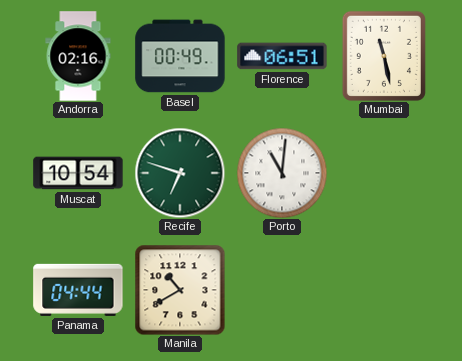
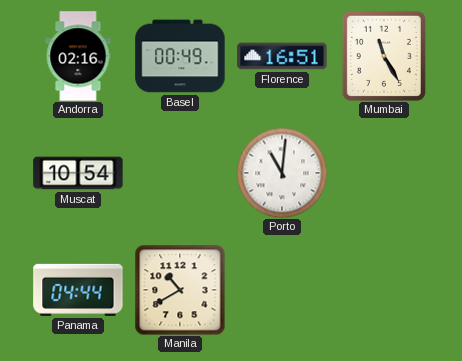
Florence: 06:51 -> 16:51 (282, 56)
Mumbai: 11:28 -> 11:25 (384, 56)
Recife: 6:48 -> none (180, 173)
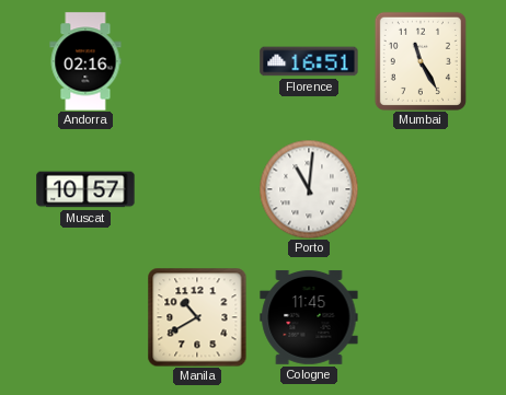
Basel: 00:49 -> none (180, 56)
Muscat: 10:54 -> 10:57 (85, 189)
Panama: 04:44 -> none (78, 290)
Cologne: none -> 11:45 (309, 317)
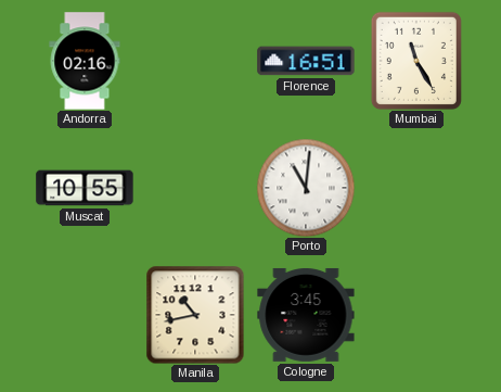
Muscat: 10:57 -> 10:55 (85, 188)
Manila: 10:40 -> 10:43 (195, 315)
Cologne: 11:45 -> 3:45 (306, 315)
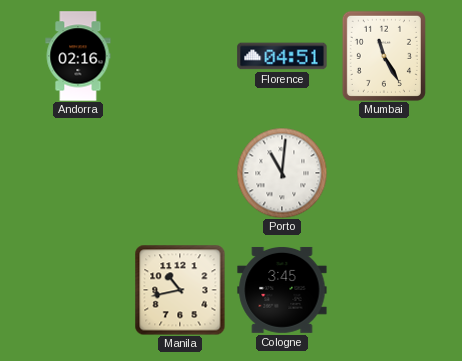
Florence: 16:51 -> 04:51 (282, 56)
Muscat: 10:55 -> none (85, 188)
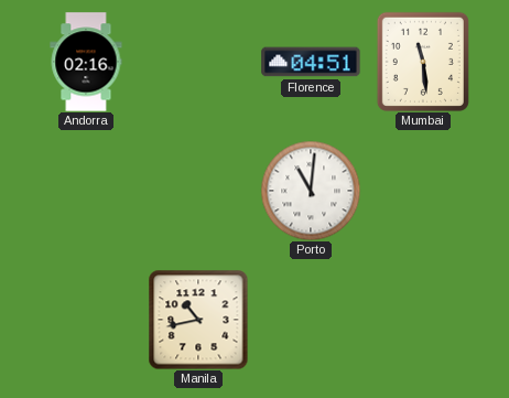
Mumbai: 11:25 -> 11:29 (423, 62)
Cologne: 3:45 -> none (282, 290)
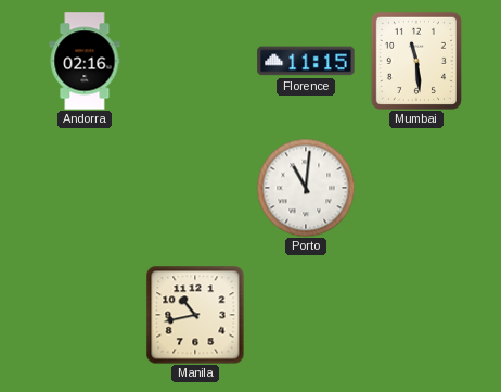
Florence: 04:51 -> 11:15 (306, 61)
